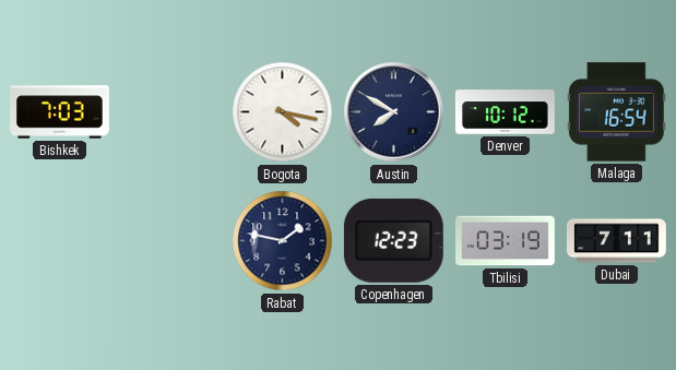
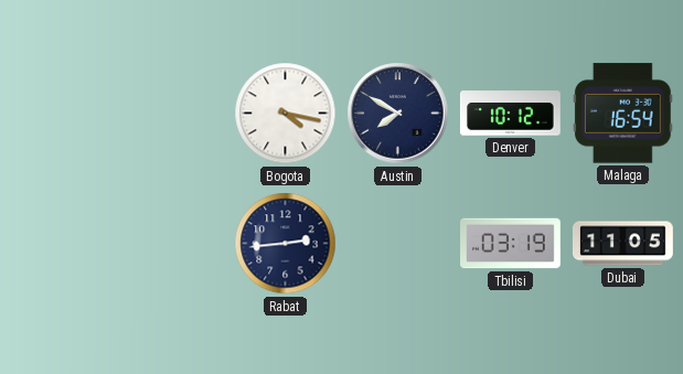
Bishkek: 7:03 -> none (60, 112)
Rabat: 1:47 -> 2:44 (286, 244)
Copenhagen: 12:23 -> none (393, 240)
Dubai: 7:11 -> 11:05 (623, 244)
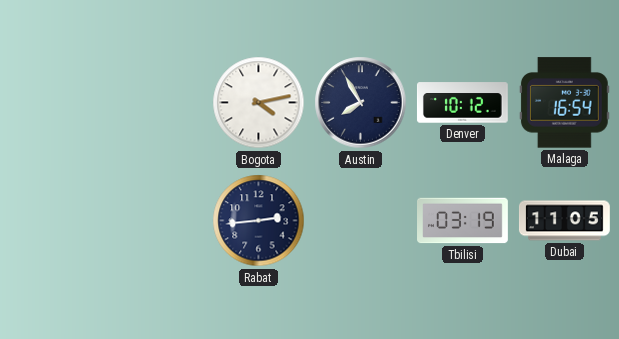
Bogota: 4:17 -> 4:13 (259, 103)
Austin: 7:50 -> 7:55 (361, 103)
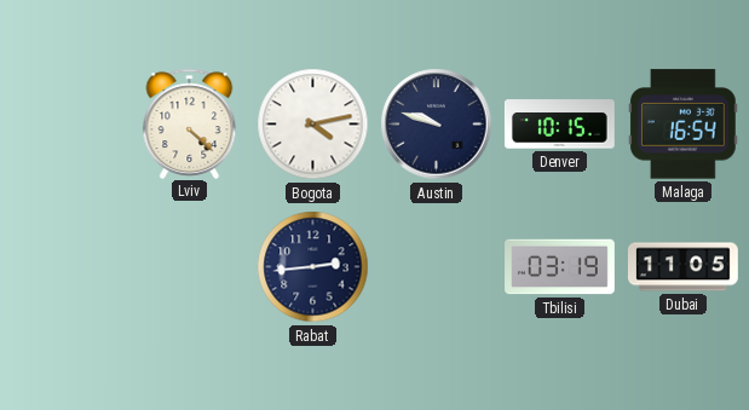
Lviv: none -> 4:22 (190, 123)
Austin: 7:55 -> 9:48 (437, 125)
Denver: 10:12 -> 10:15 (559, 125)
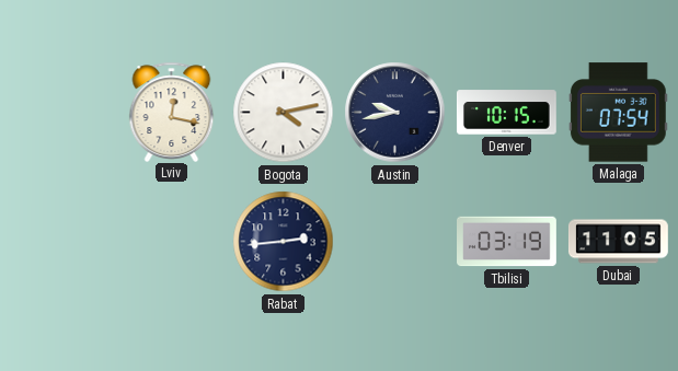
Lviv: 4:22 -> 12:17 (172, 112)
Austin: 9:48 -> 9:43 (395, 113)
Malaga: 16:54 -> 07:54 (618, 113)
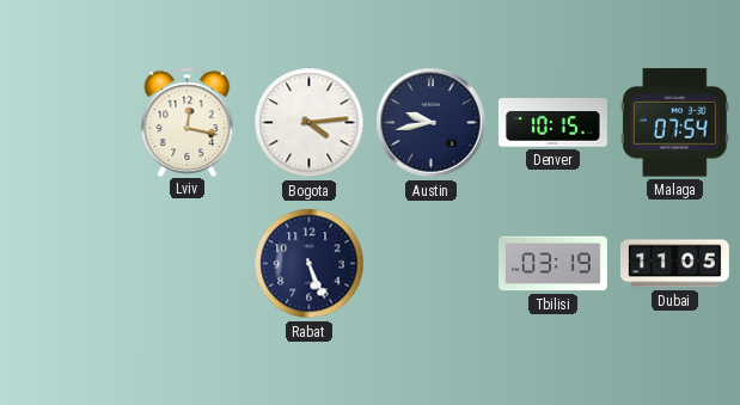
Bogota: 4:13 -> 4:14 (310, 123)
Rabat: 2:44 -> 5:26 (310, 264)
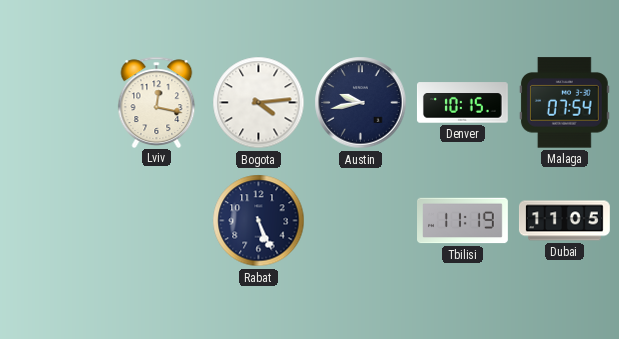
Tbilisi: 03:19 -> 11:19 (463, 221)
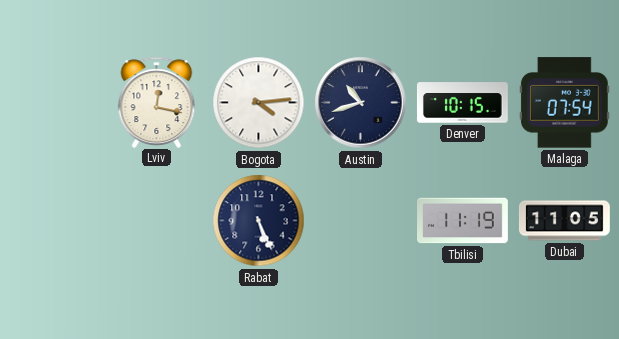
Austin: 9:43 -> 10:42 (361, 103)
